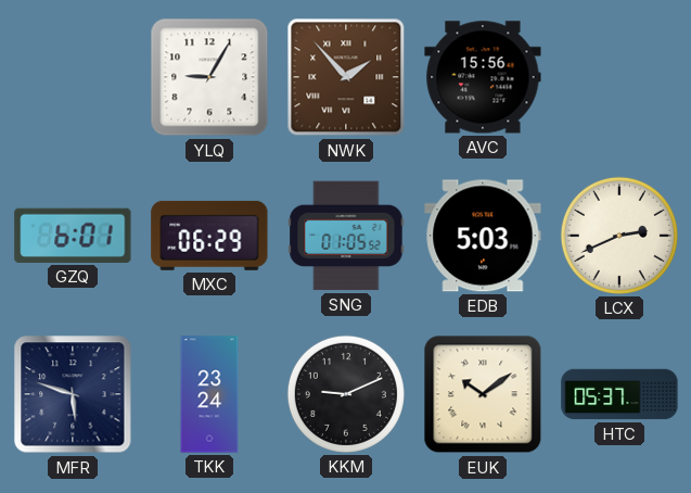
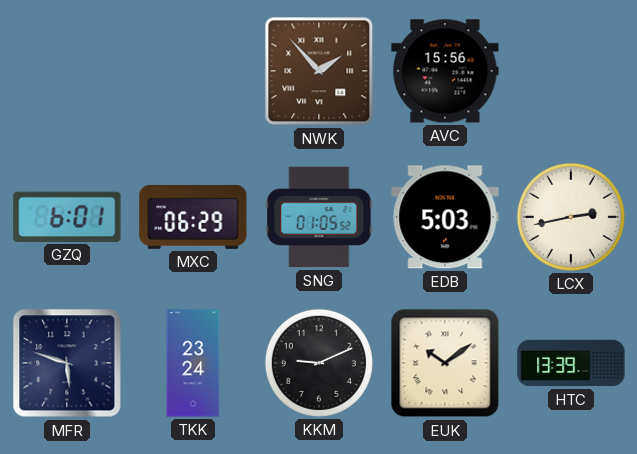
YLQ: 9:05 -> none (209, 77)
LCX: 2:41 -> 2:43 (571, 217)
HTC: 05:37 -> 13:39 (571, 363)
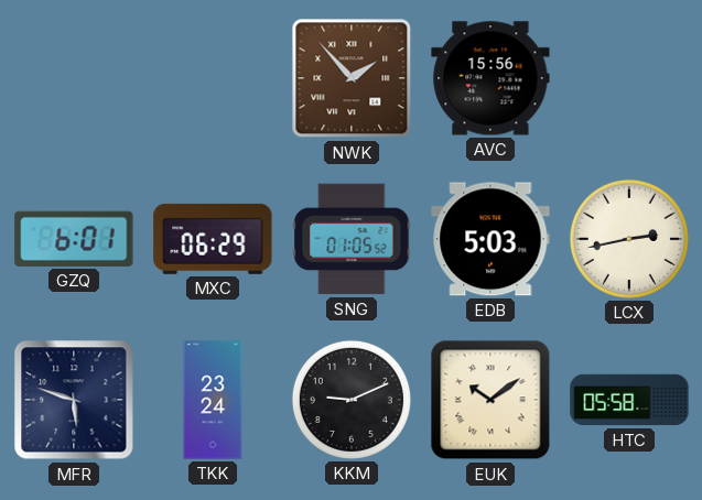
HTC: 13:39 -> 05:58 (629, 400)
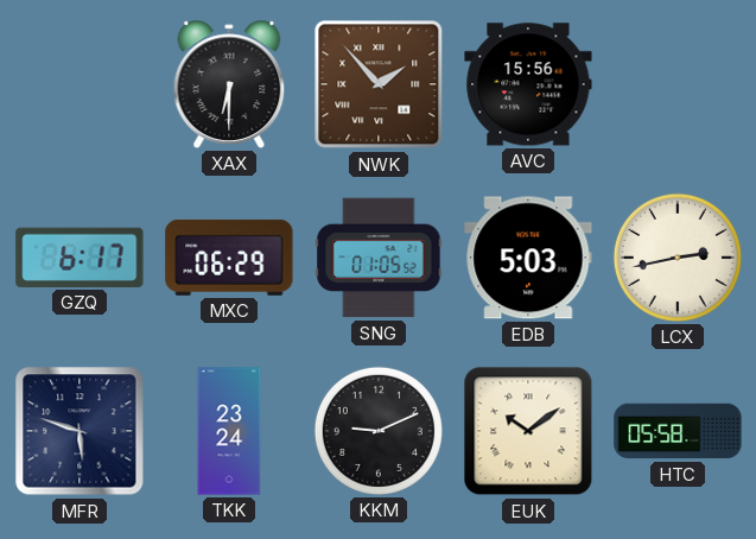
XAX: none -> 6:30 (229, 84)
GZQ: 6:01 -> 6:17 (80, 258)
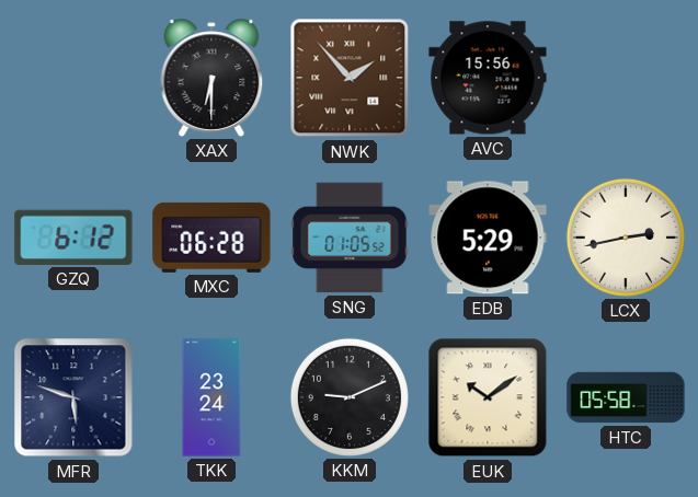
GZQ: 6:17 -> 6:12 (73, 238)
MXC: 06:29 -> 06:28 (211, 238)
EDB: 5:03 -> 5:29 (488, 238)
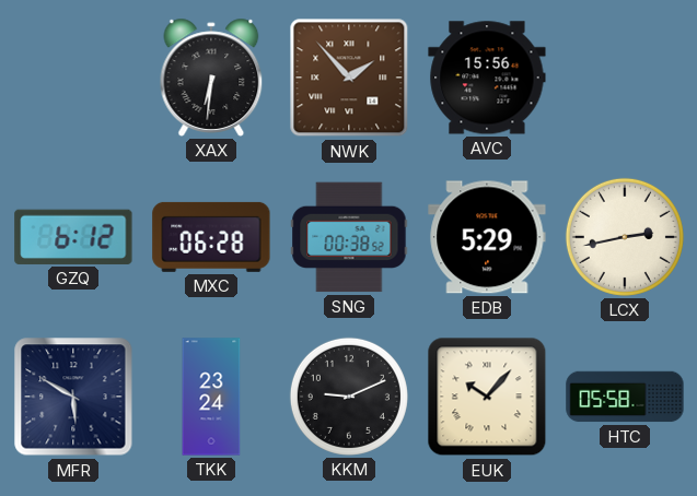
XAX: 6:30 -> 6:31 (211, 78)
SNG: 01:05 -> 00:38 (349, 237)
MFR: 5:48 -> 5:50 (73, 397)
EUK: 10:09 -> 10:07 (487, 397)
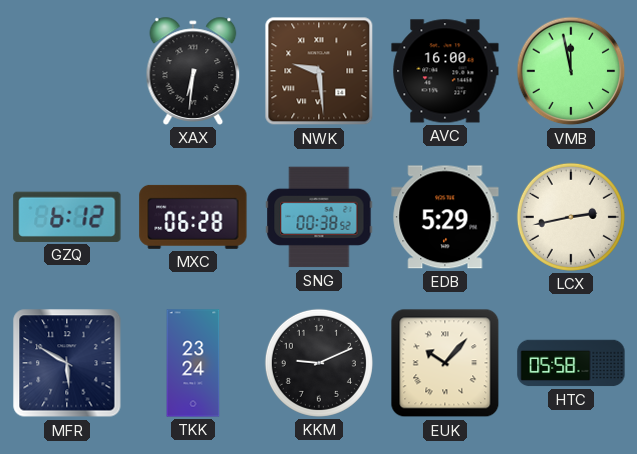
NWK: 1:53 -> 9:29 (319, 71)
AVC: 15:56 -> 16:00 (445, 71)
VMB: none -> 11:58 (571, 71)
